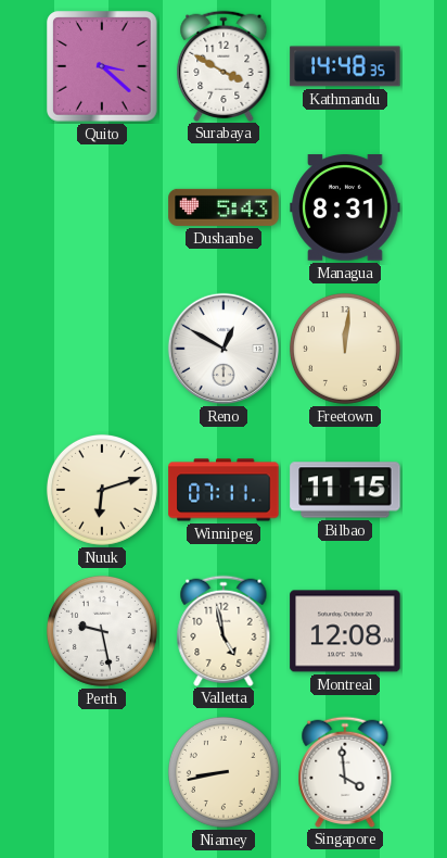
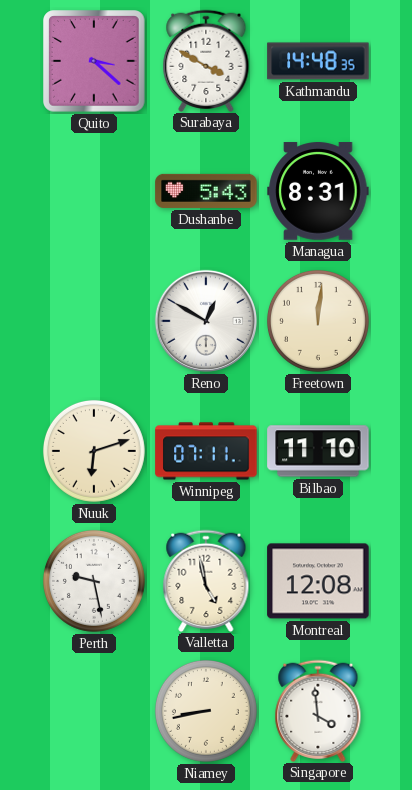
Bilbao: 11:15 -> 11:10 (318, 451)
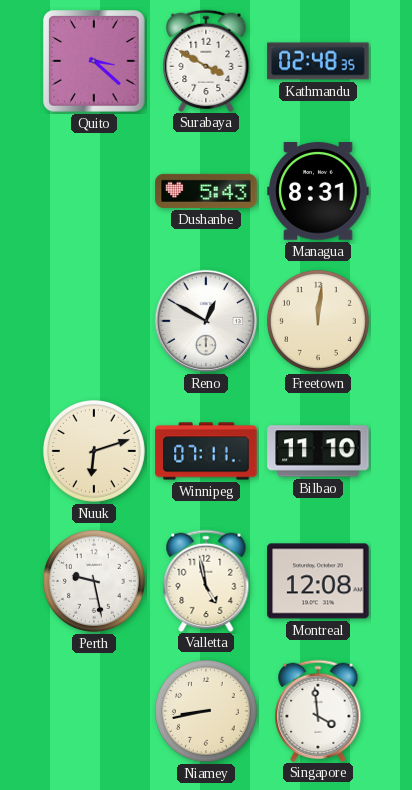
Kathmandu: 14:48 -> 02:48 (318, 61)
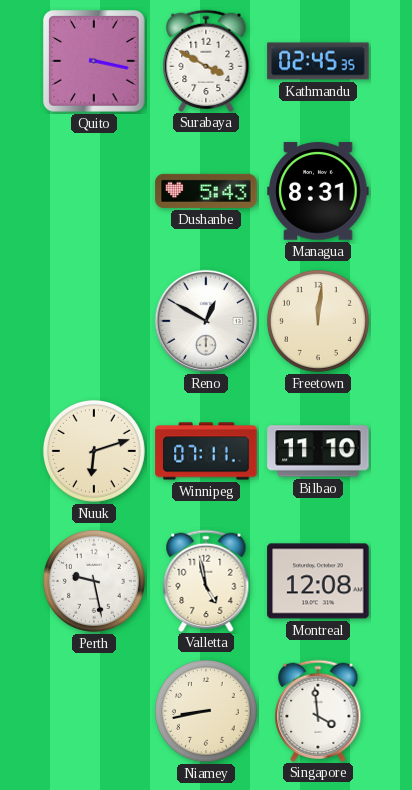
Quito: 3:22 -> 3:17 (94, 61)
Kathmandu: 02:48 -> 02:45 (318, 61)
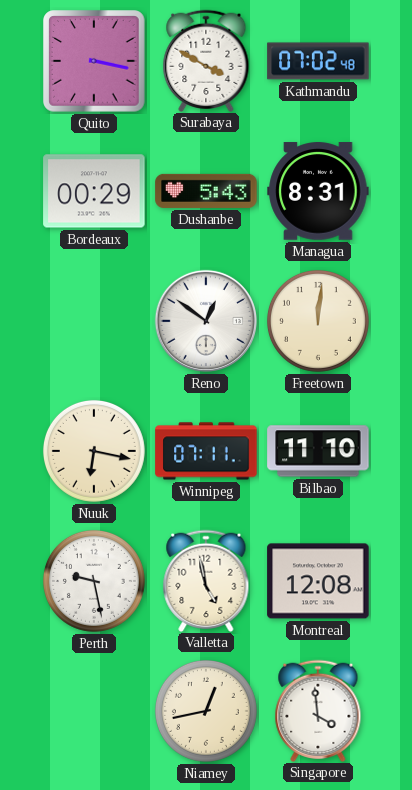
Kathmandu: 02:45 -> 07:02 (318, 61)
Bordeaux: none -> 00:29 (94, 191)
Reno: 12:50 -> 12:51 (206, 321)
Nuuk: 6:12 -> 6:17 (94, 451)
Niamey: 8:43 -> 12:43 (206, 711)
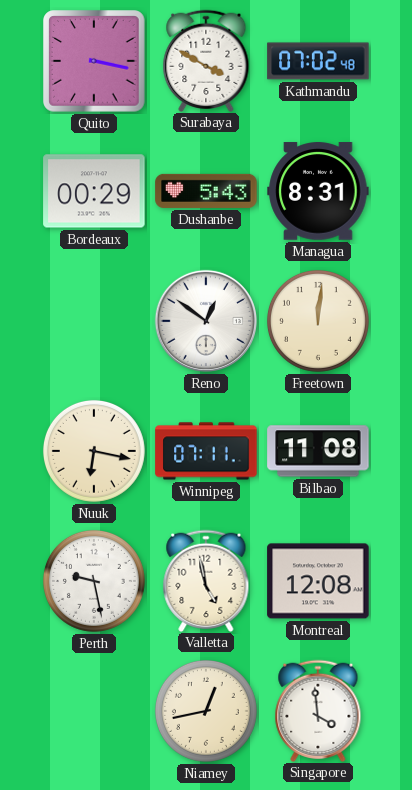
Bilbao: 11:10 -> 11:08 (318, 451)
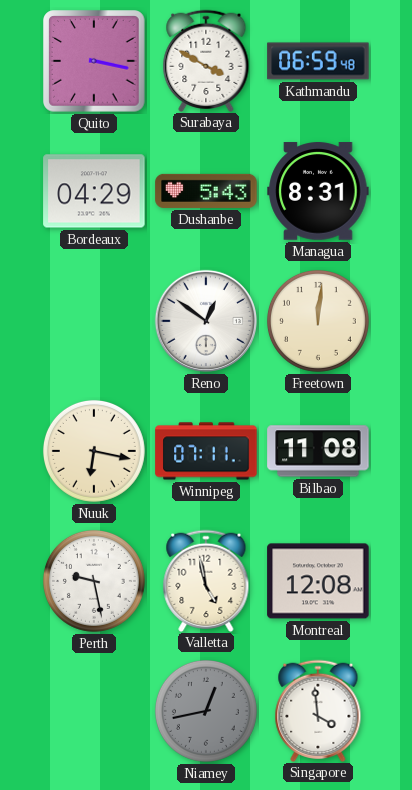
Kathmandu: 07:02 -> 06:59 (318, 61)
Bordeaux: 00:29 -> 04:29 (94, 191)
Niamey dial: cream -> grey (206, 711)
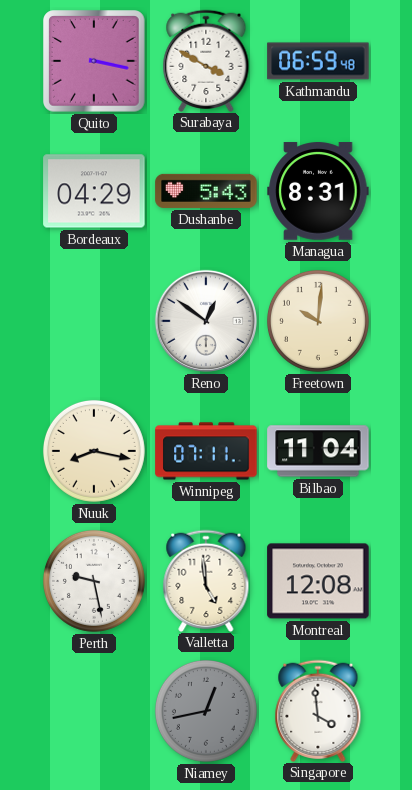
Freetown: 12:01 -> 10:01 (318, 321)
Nuuk: 6:17 -> 8:17 (94, 451)
Bilbao: 11:08 -> 11:04 (318, 451)
Valletta: 4:58 -> 4:59 (206, 580)
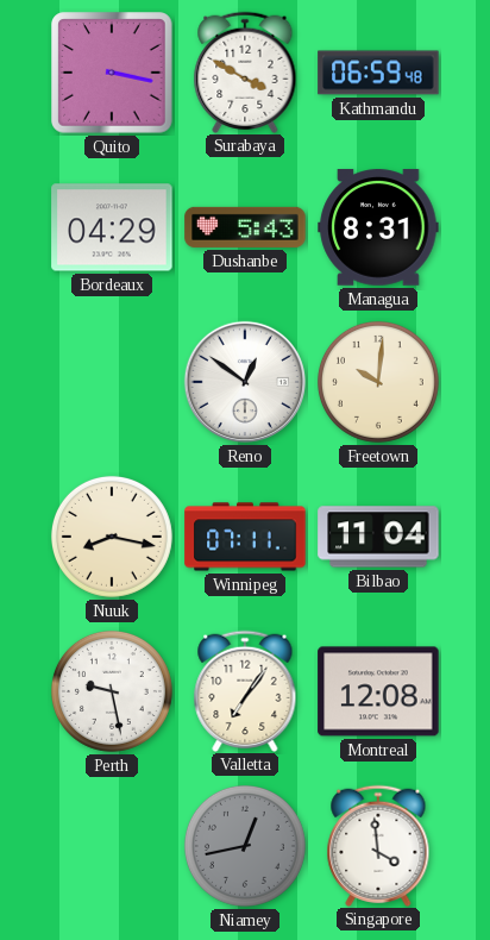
Valletta: 4:59 -> 7:06 (245, 690)
